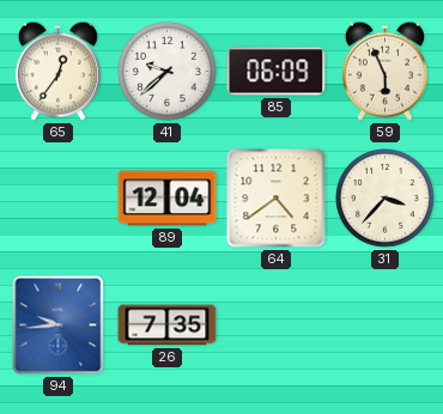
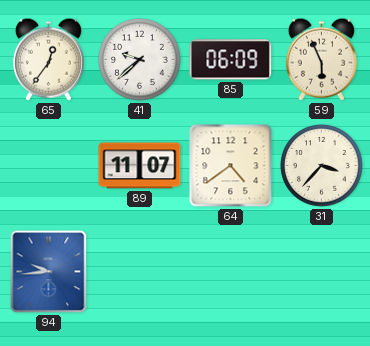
89: 12:04 -> 11:07 (140, 166)
26: 7:35 -> none (168, 325)
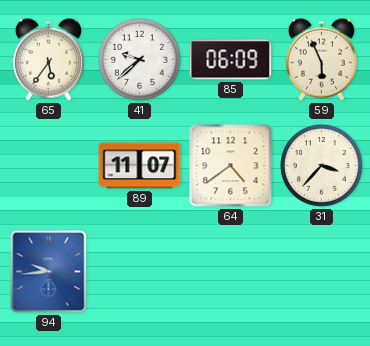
65: 12:36 -> 5:36 (48, 59)
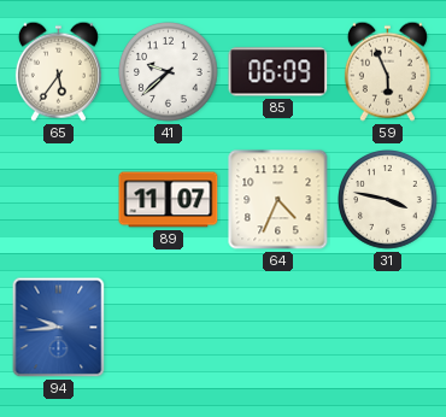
64: 4:39 -> 4:34 (278, 200)
31: 3:37 -> 3:47 (388, 200)
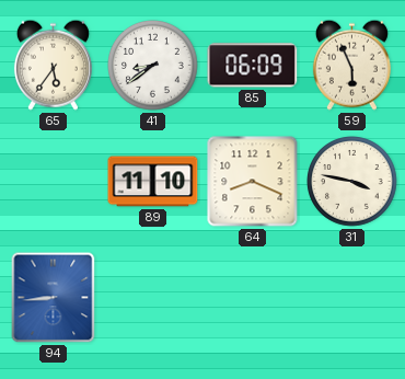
41: 9:38 -> 8:39 (153, 66)
89: 11:07 -> 11:10 (153, 182)
64: 4:34 -> 8:19 (253, 182)
94: 9:44 -> 8:44 (54, 298)
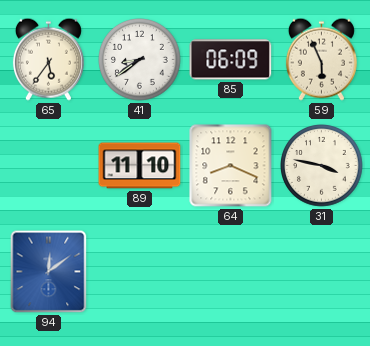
94: 8:44 -> 12:09 (49, 272)
